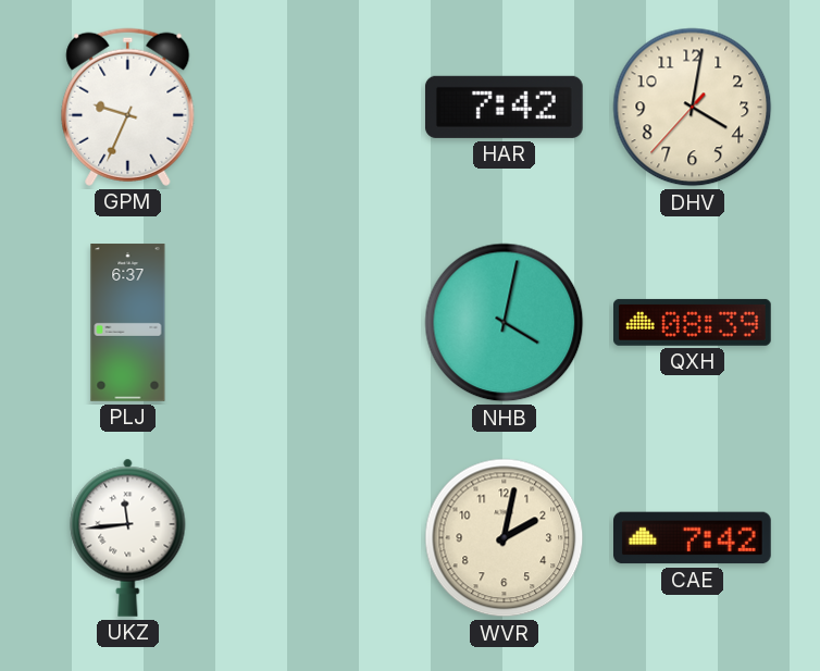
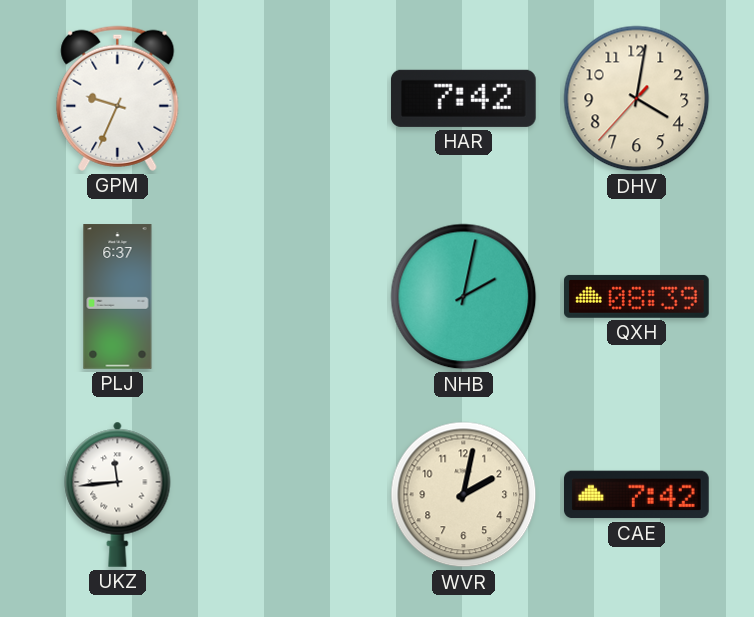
NHB: 4:02 -> 2:02 (464, 297)
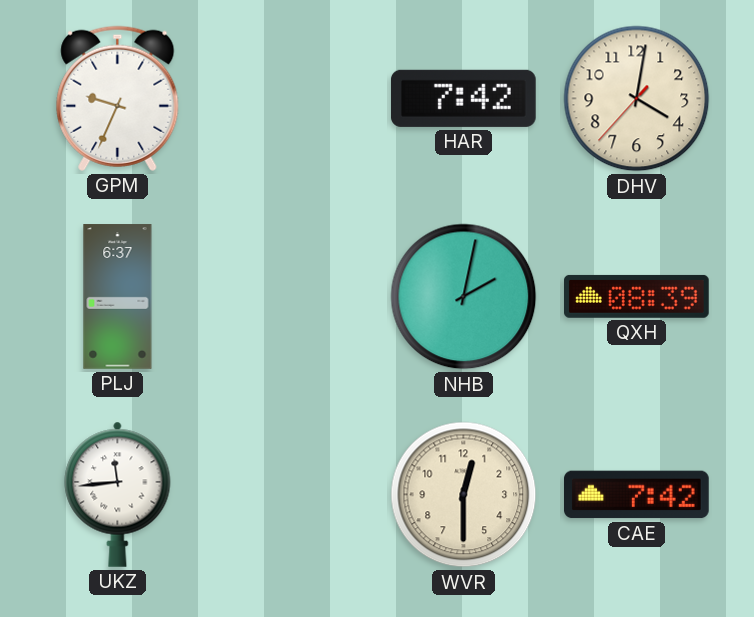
WVR: 2:02 -> 12:30 (464, 495)
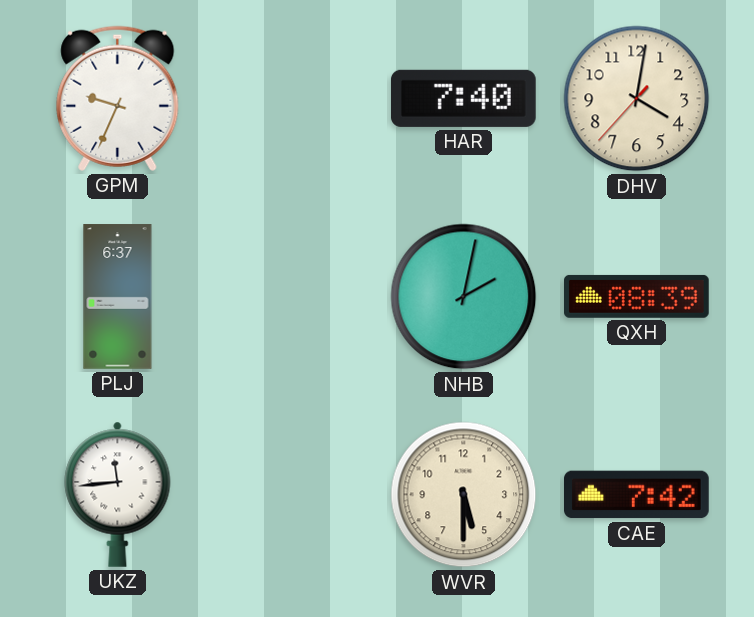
HAR: 7:42 -> 7:40 (463, 98)
WVR: 12:30 -> 5:30 (464, 495)
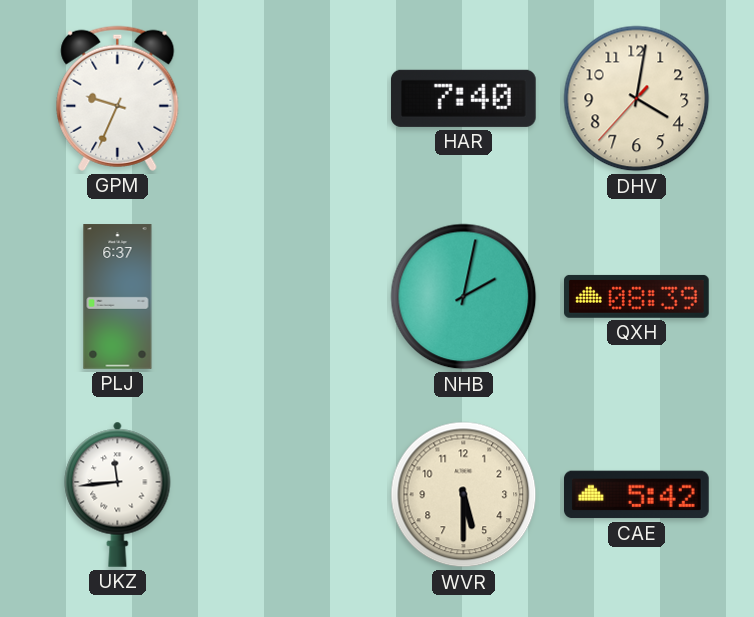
CAE: 7:42 -> 5:42 (637, 495)
